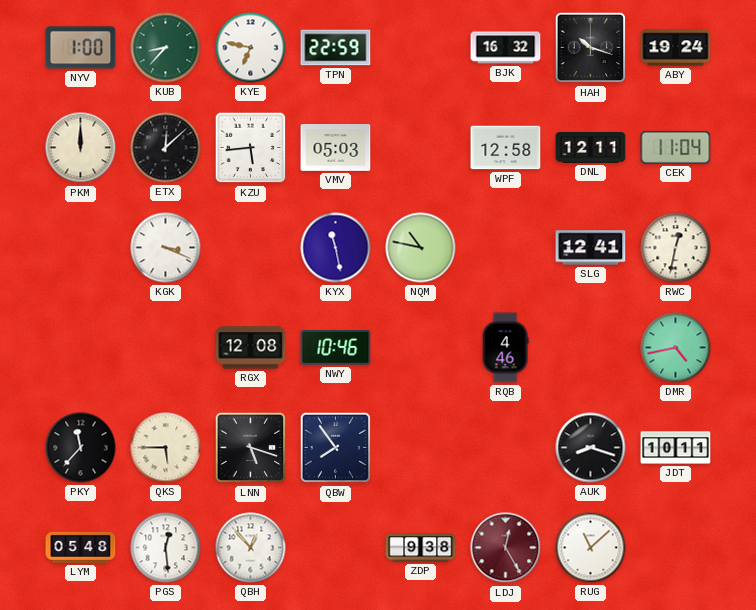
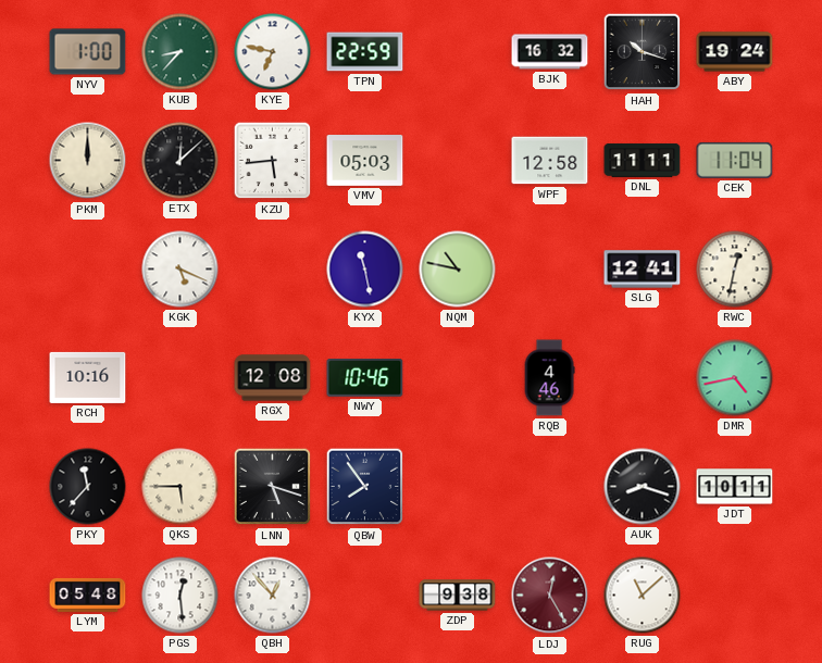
DNL: 12:11 -> 11:11 (643, 160)
KGK: 3:19 -> 5:19 (180, 270)
RCH: none -> 10:16 (88, 377)
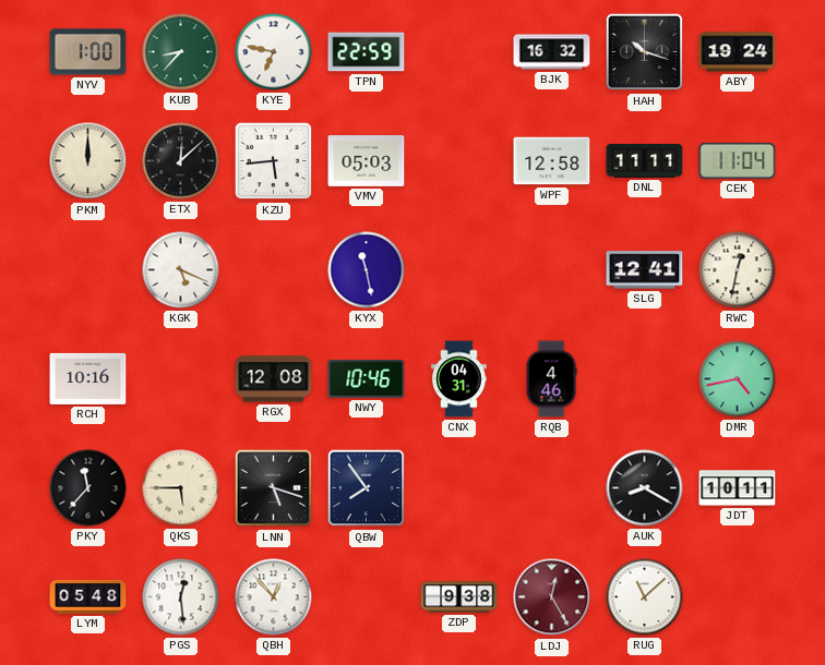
NQM: 10:47 -> none (458, 270)
CNX: none -> 04:31 (459, 379)
AUK: 8:18 -> 8:20 (645, 488)
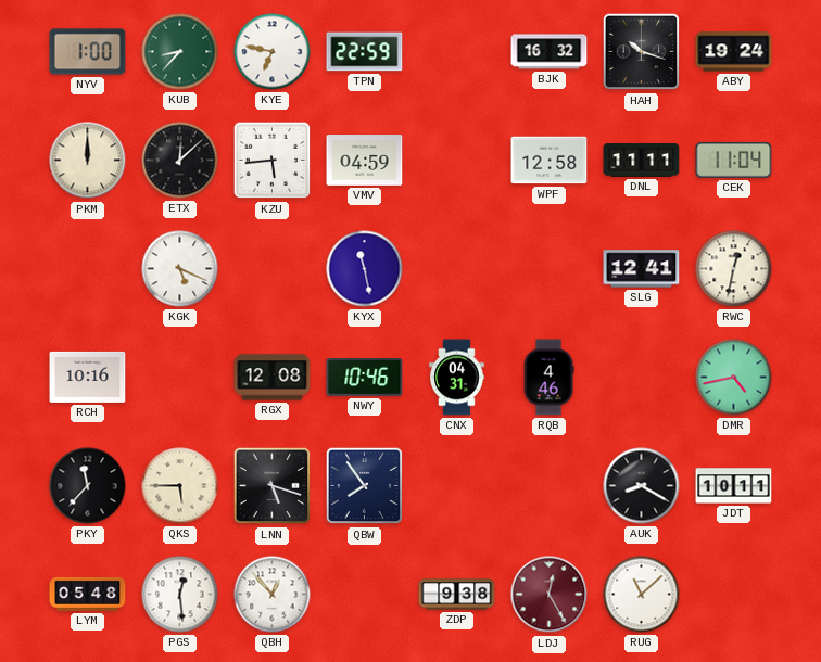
VMV: 05:03 -> 04:59 (365, 161)
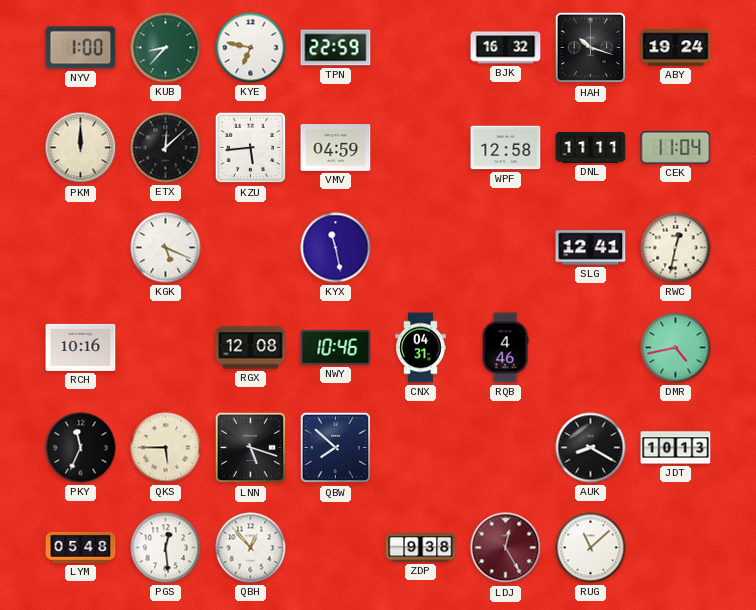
PKY: 11:37 -> 11:34 (81, 448)
QBW: 7:54 -> 7:52 (336, 448)
JDT: 10:11 -> 10:13 (676, 448)
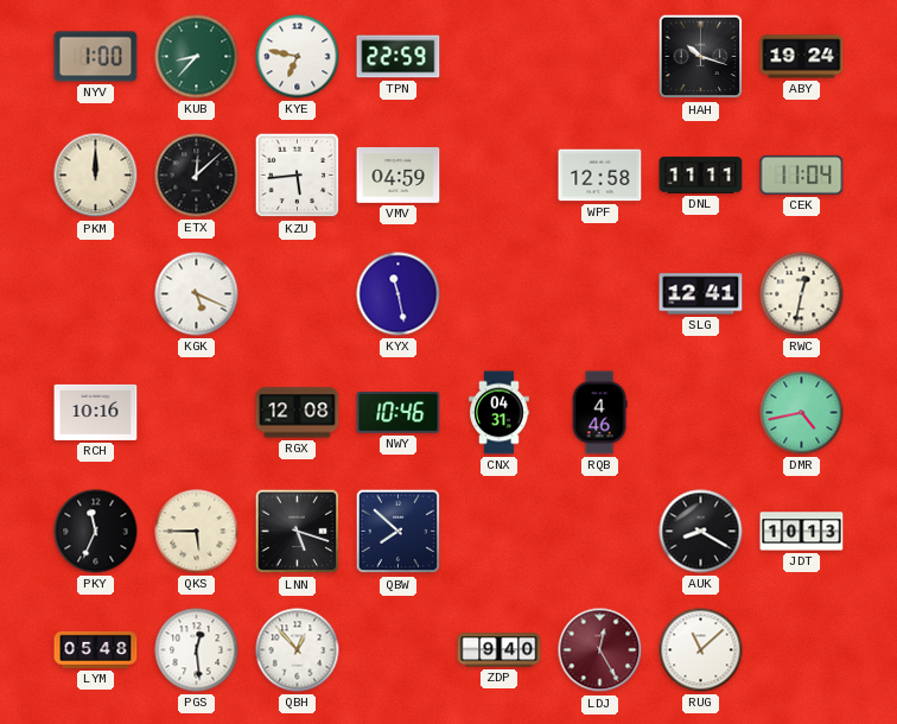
BJK: 16:32 -> none (506, 48)
ZDP: 9:38 -> 9:40 (500, 650)
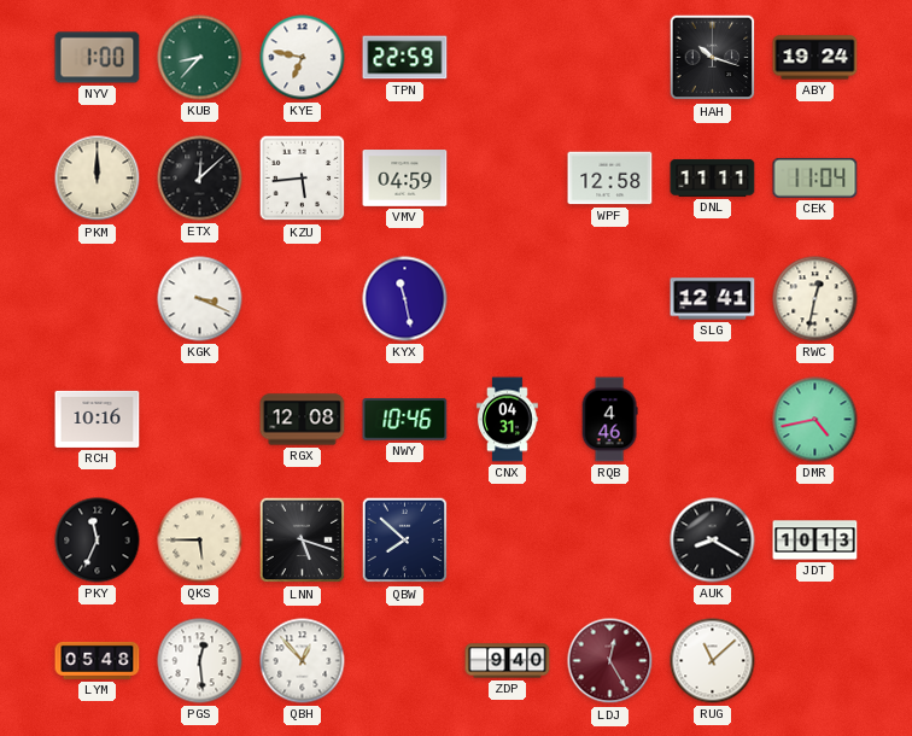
KGK: 5:19 -> 3:19 (200, 299)
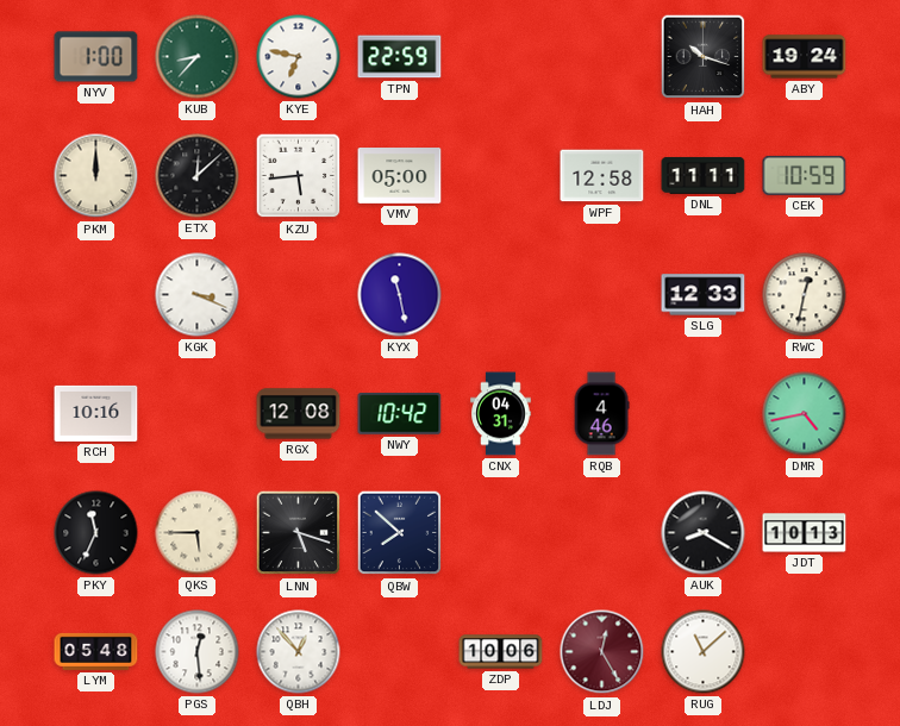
VMV: 04:59 -> 05:00 (400, 176)
CEK: 11:04 -> 10:59 (805, 175)
SLG: 12:41 -> 12:33 (704, 295)
NWY: 10:46 -> 10:42 (400, 414)
ZDP: 9:40 -> 10:06 (501, 652)
